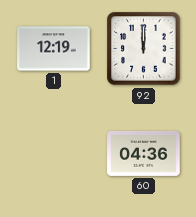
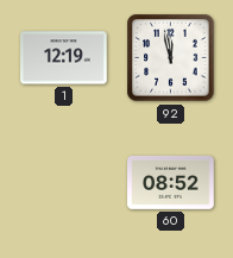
92: 12:00 -> 11:58 (171, 58)
60: 04:36 -> 08:52 (171, 182)
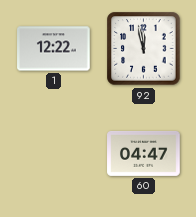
1: 12:19 -> 12:22 (54, 49)
60: 08:52 -> 04:47 (144, 153)
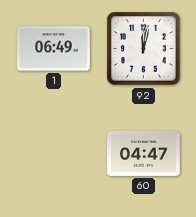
1: 12:22 -> 06:49 (54, 49)
92: 11:58 -> 12:02 (144, 49)
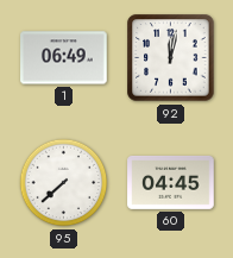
95: none -> 7:38 (64, 183)
60: 04:47 -> 04:45 (171, 182)
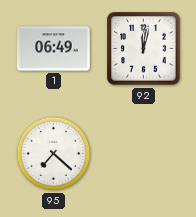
95: 7:38 -> 7:22 (54, 154)
60: 04:45 -> none (171, 182)
